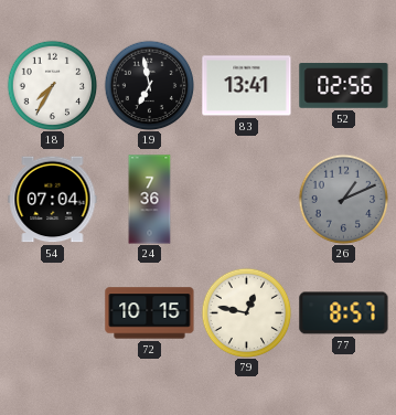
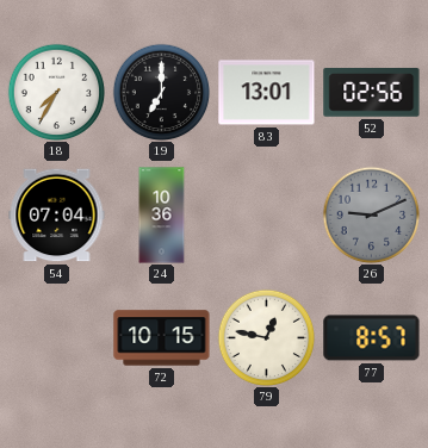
19: 6:58 -> 7:00 (161, 92)
83: 13:41 -> 13:01 (267, 93)
24: 7:36 -> 10:36 (162, 216)
26: 1:11 -> 9:11 (371, 214)
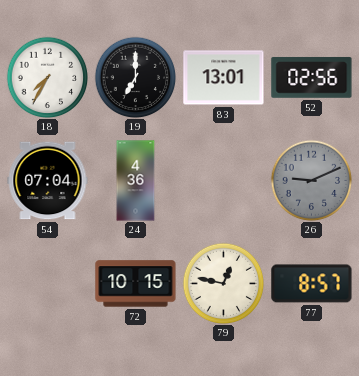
24: 10:36 -> 4:36 (136, 181)
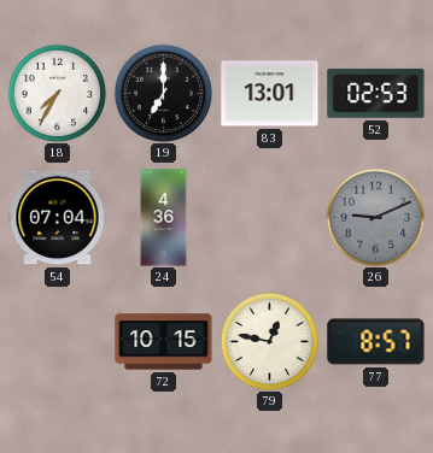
52: 02:56 -> 02:53 (376, 94)
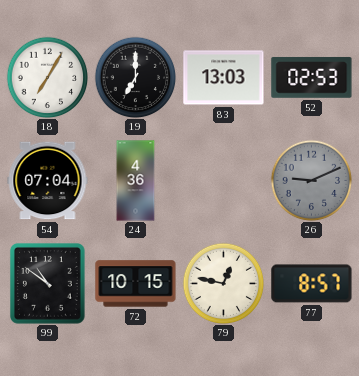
18: 7:35 -> 7:05 (47, 77)
83: 13:01 -> 13:03 (224, 78)
99: none -> 10:51 (48, 284)
